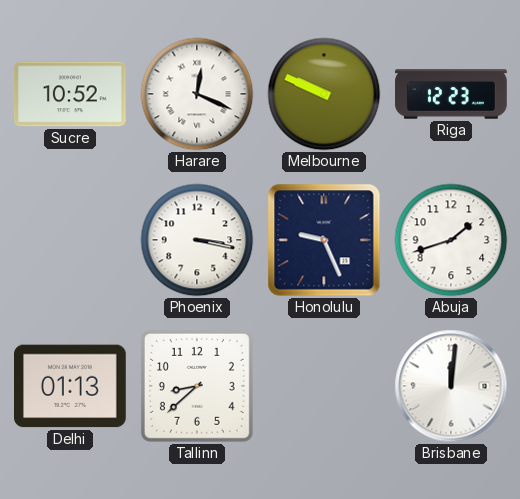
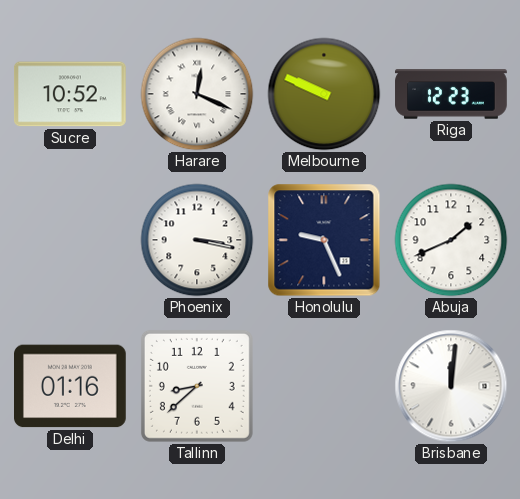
Abuja: 1:42 -> 1:41 (451, 240)
Delhi: 01:13 -> 01:16 (71, 386)
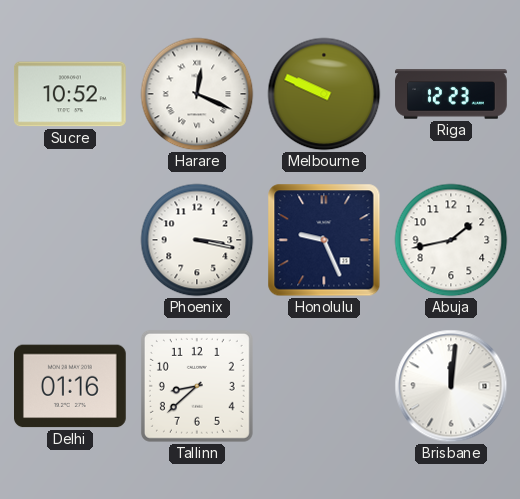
Abuja: 1:41 -> 1:43 (451, 240)
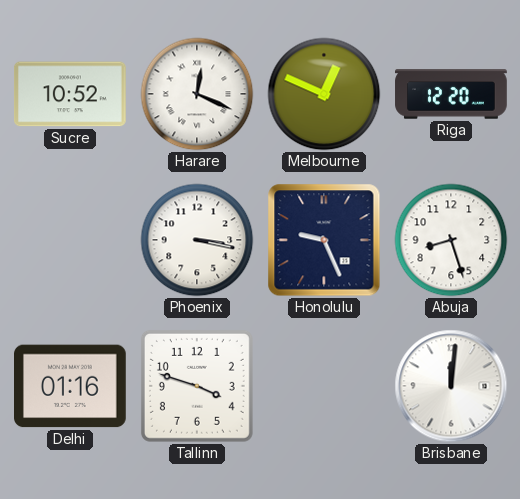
Melbourne: 9:49 -> 12:49 (324, 94)
Riga: 12:23 -> 12:20 (451, 94)
Abuja: 1:43 -> 8:27 (451, 240)
Tallinn: 8:38 -> 3:48 (197, 386)
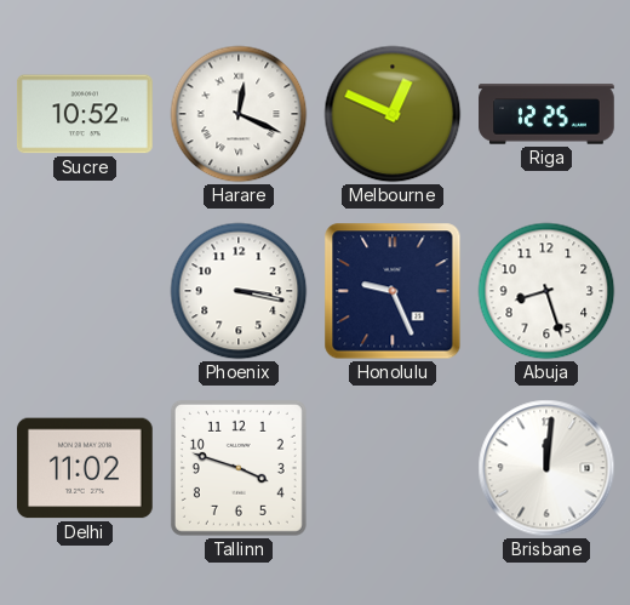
Riga: 12:20 -> 12:25 (546, 114)
Delhi: 01:16 -> 11:02 (86, 468)
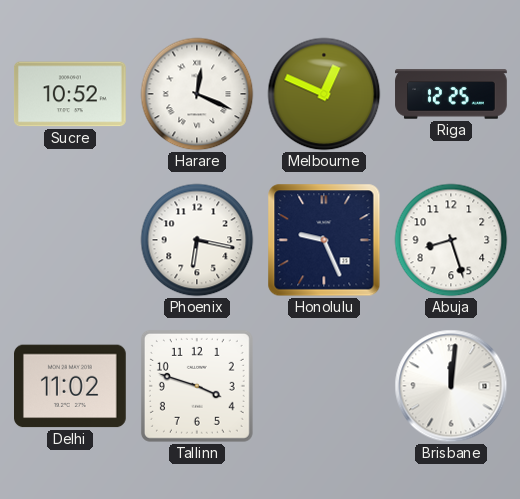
Phoenix: 3:17 -> 6:17 (197, 240)
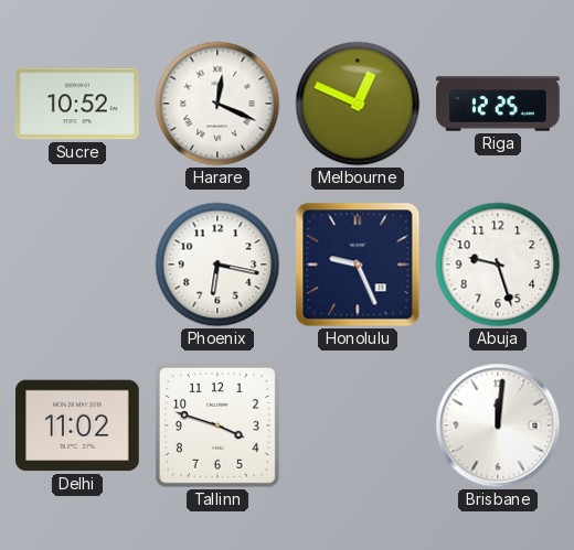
Abuja: 8:27 -> 9:27 (498, 265)
